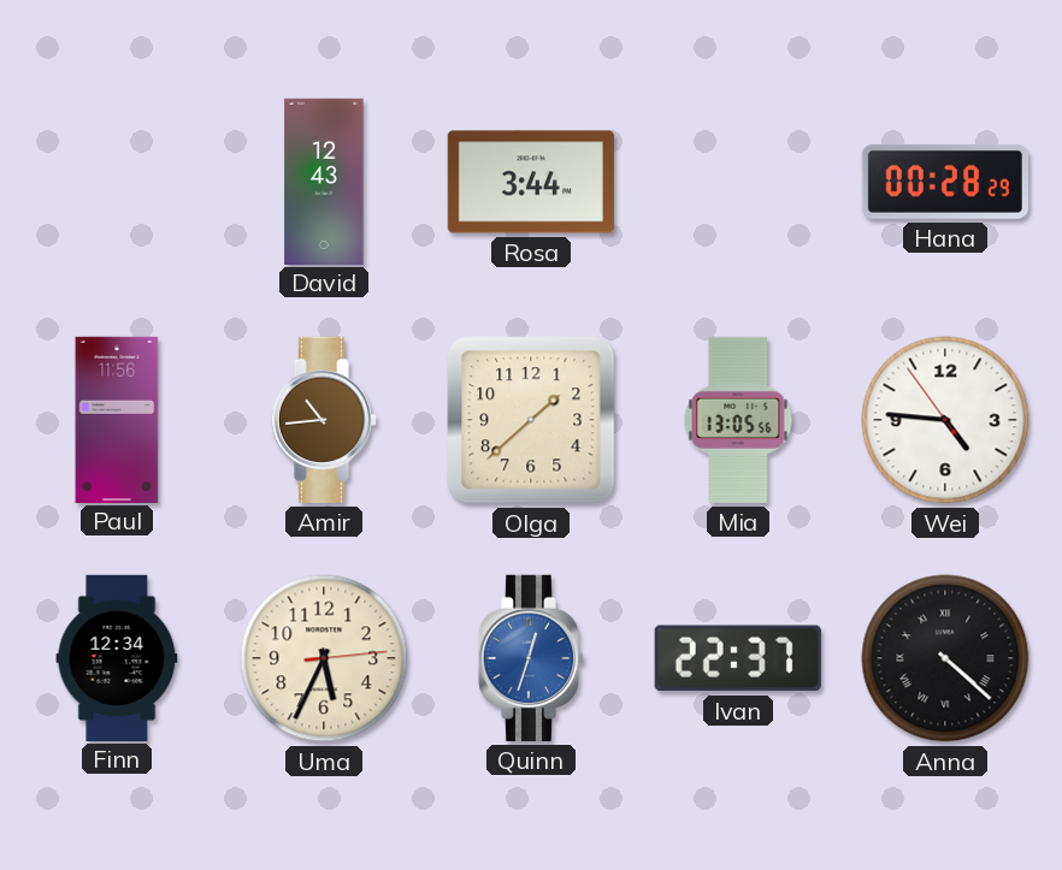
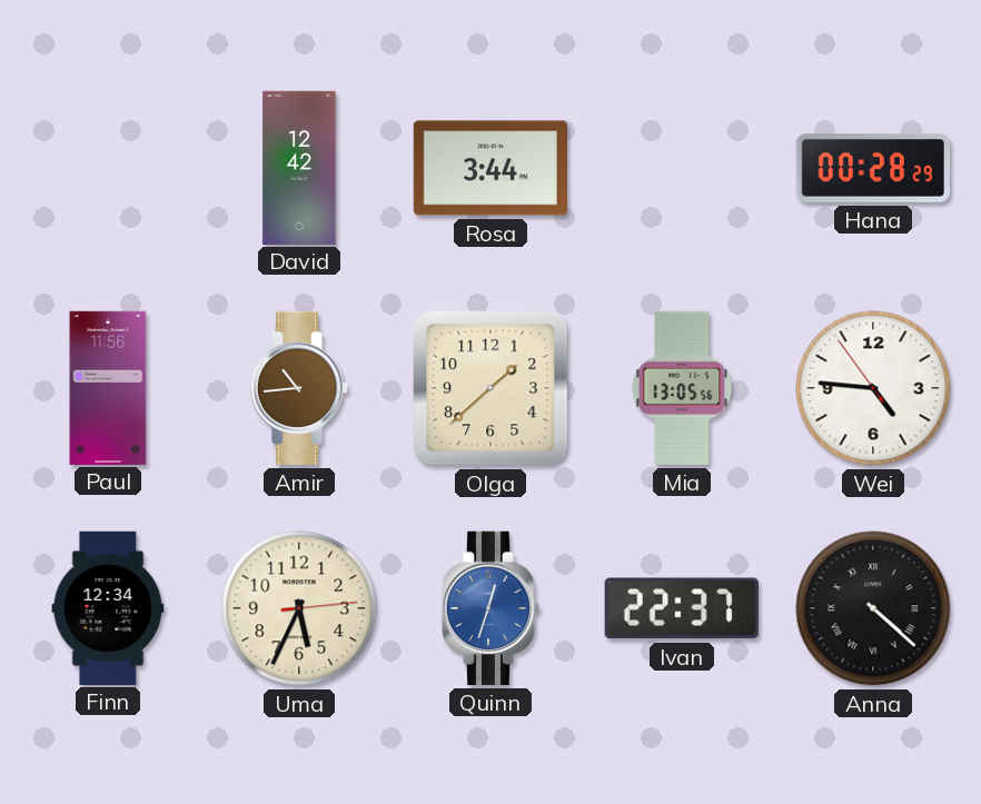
David: 12:43 -> 12:42 (299, 167)
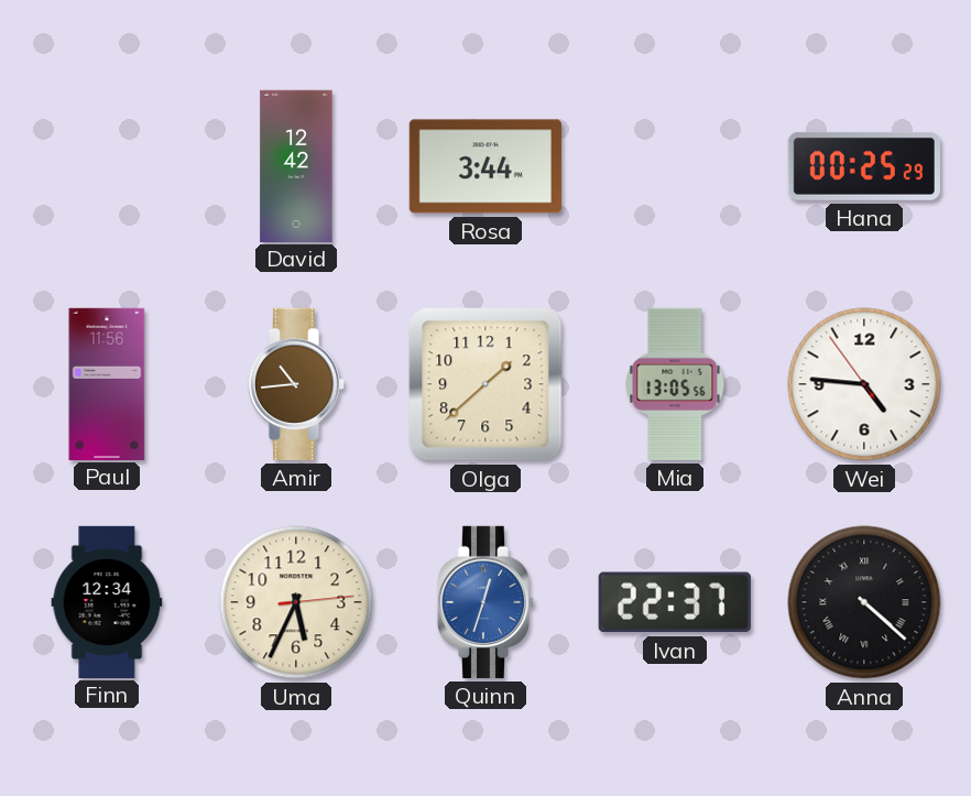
Hana: 00:28 -> 00:25 (864, 166)
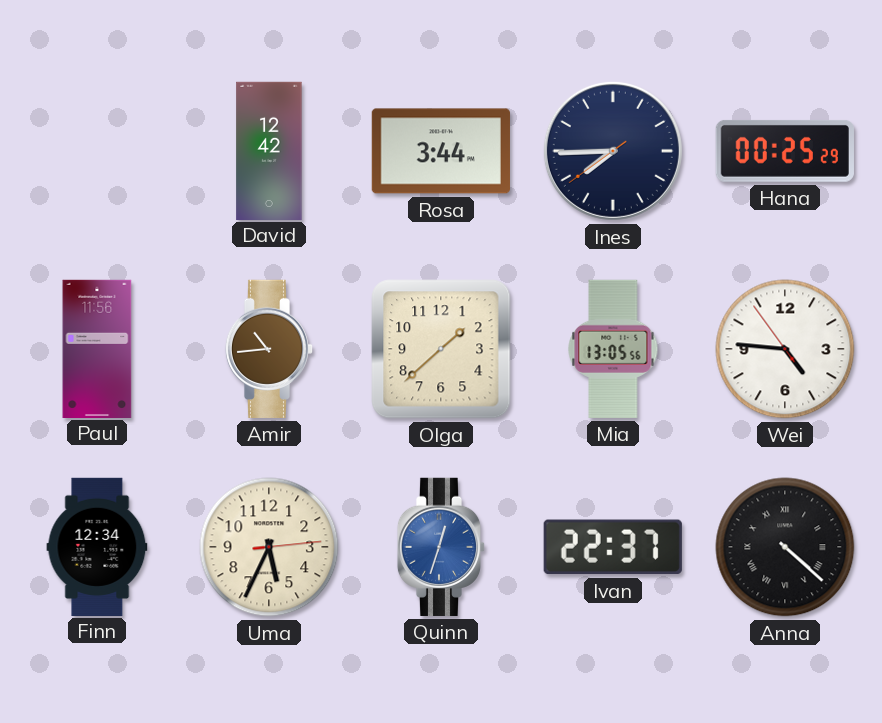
Ines: none -> 7:44 (613, 151)
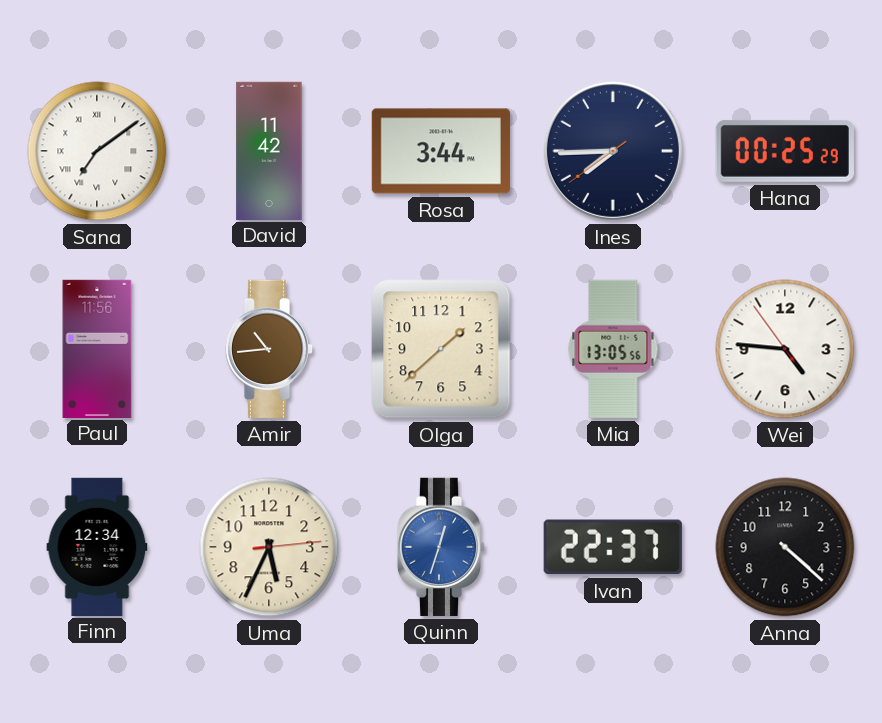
Sana: none -> 7:09 (97, 151)
David: 12:42 -> 11:42 (269, 150)
Anna numerals: Roman -> Arabic (785, 547)
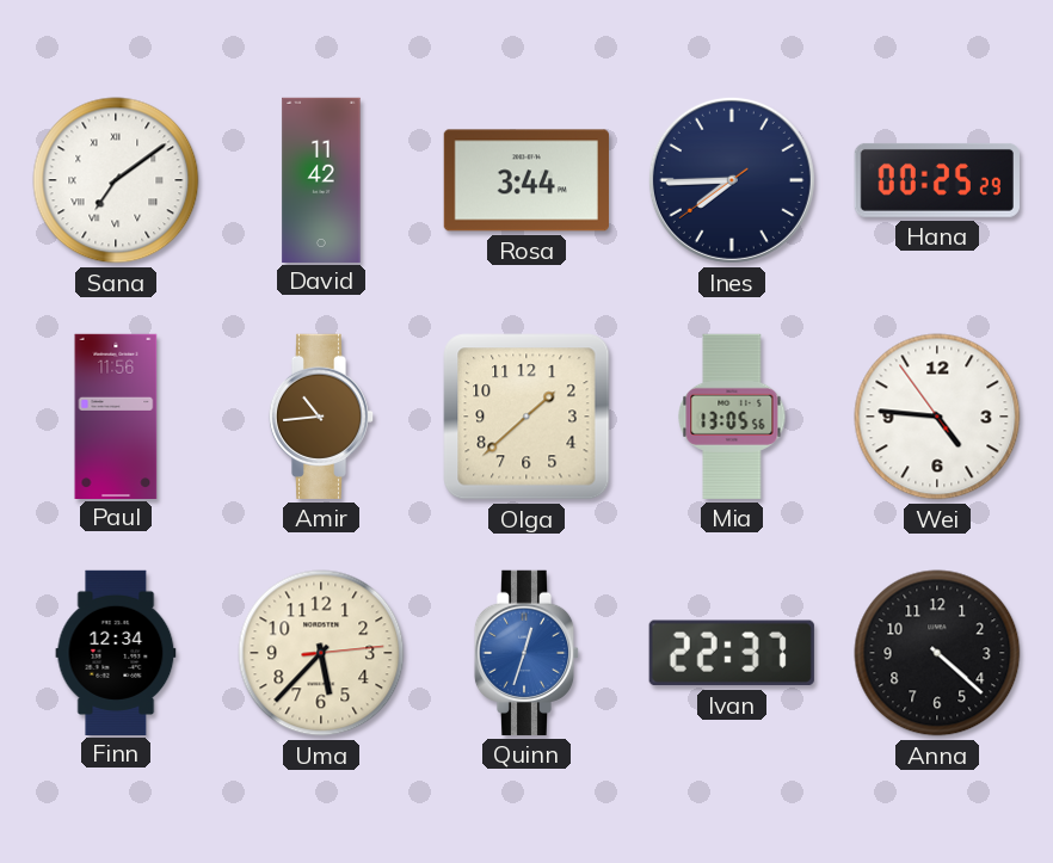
Uma: 5:34 -> 5:37 (321, 653)
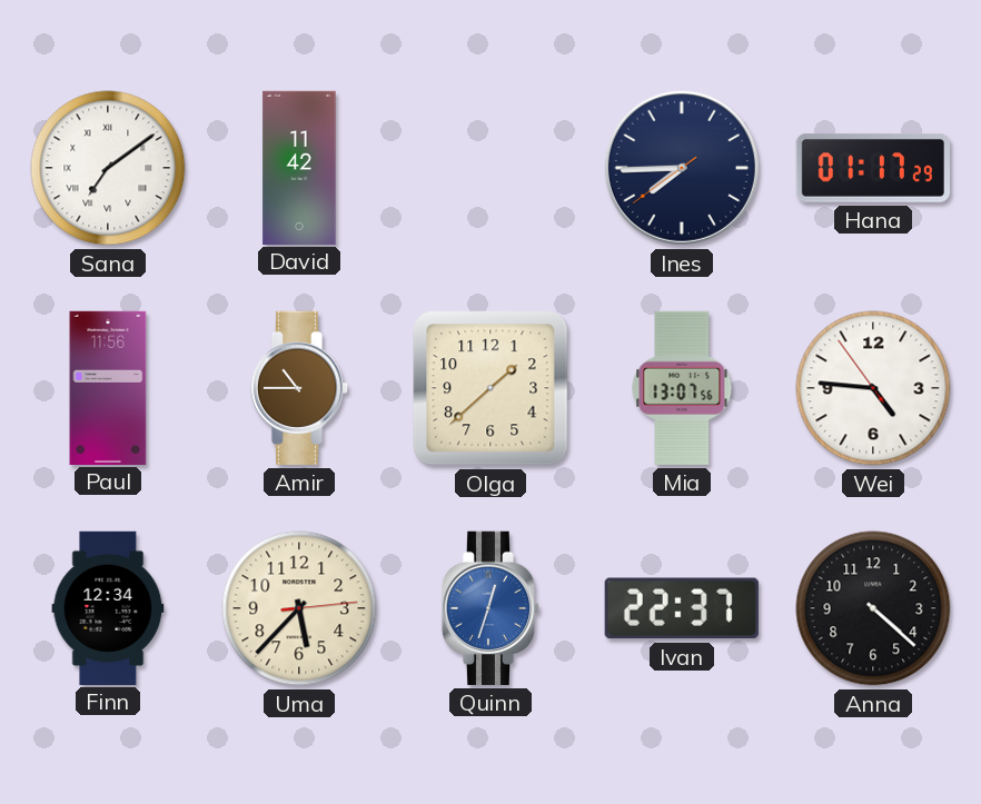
Rosa: 3:44 -> none (526, 180)
Hana: 00:25 -> 01:17 (873, 168)
Amir: 10:44 -> 10:45 (299, 388)
Mia: 13:05 -> 13:07 (682, 388)
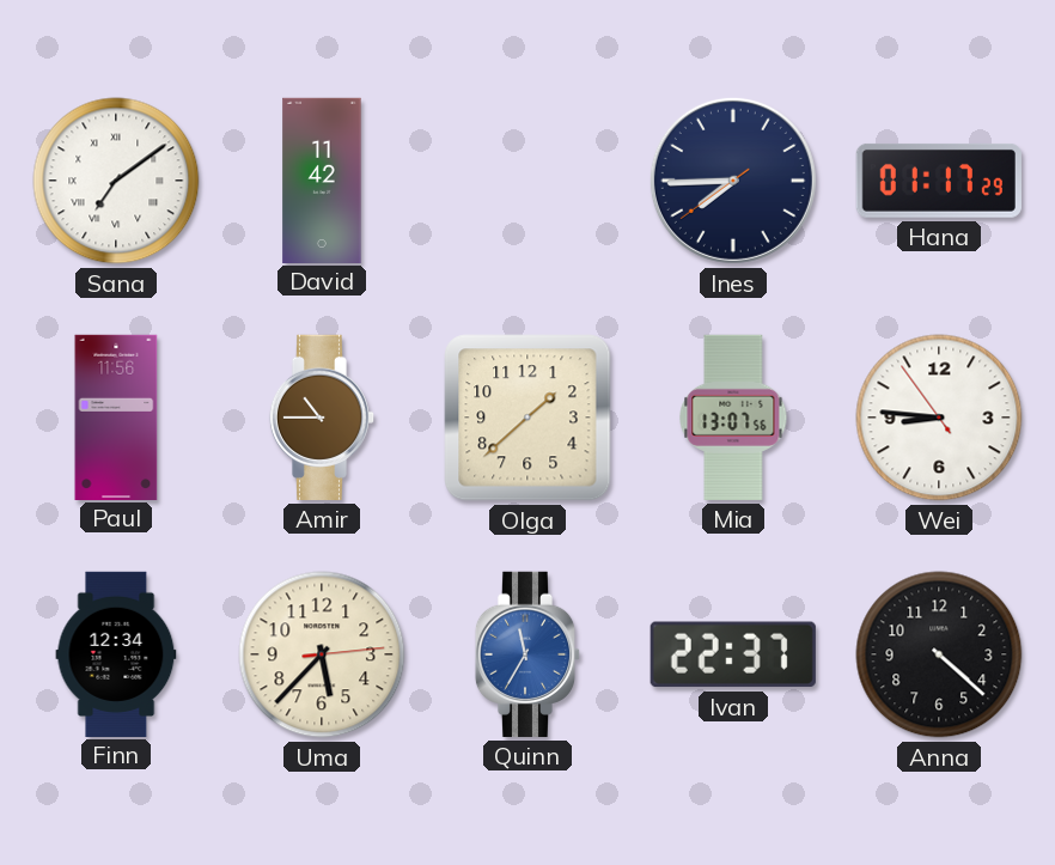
Wei: 4:45 -> 8:45 (939, 418)
Quinn: 12:33 -> 11:35 (527, 654)
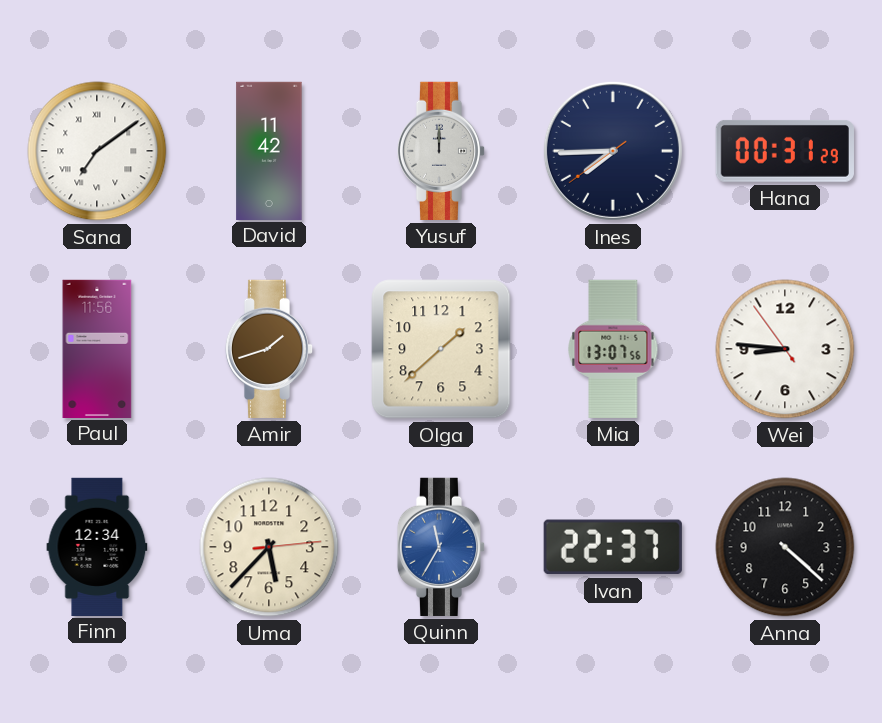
Yusuf: none -> 12:00 (441, 151)
Hana: 01:17 -> 00:31 (785, 151)
Amir: 10:45 -> 1:42 (269, 349)
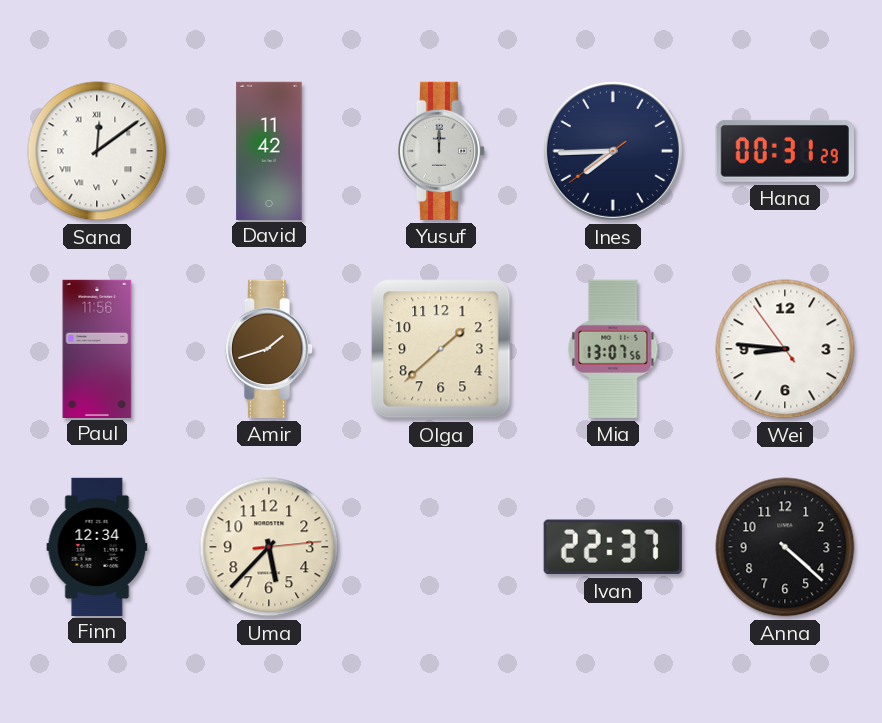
Sana: 7:09 -> 12:09 (97, 151)
Quinn: 11:35 -> none (441, 547)
